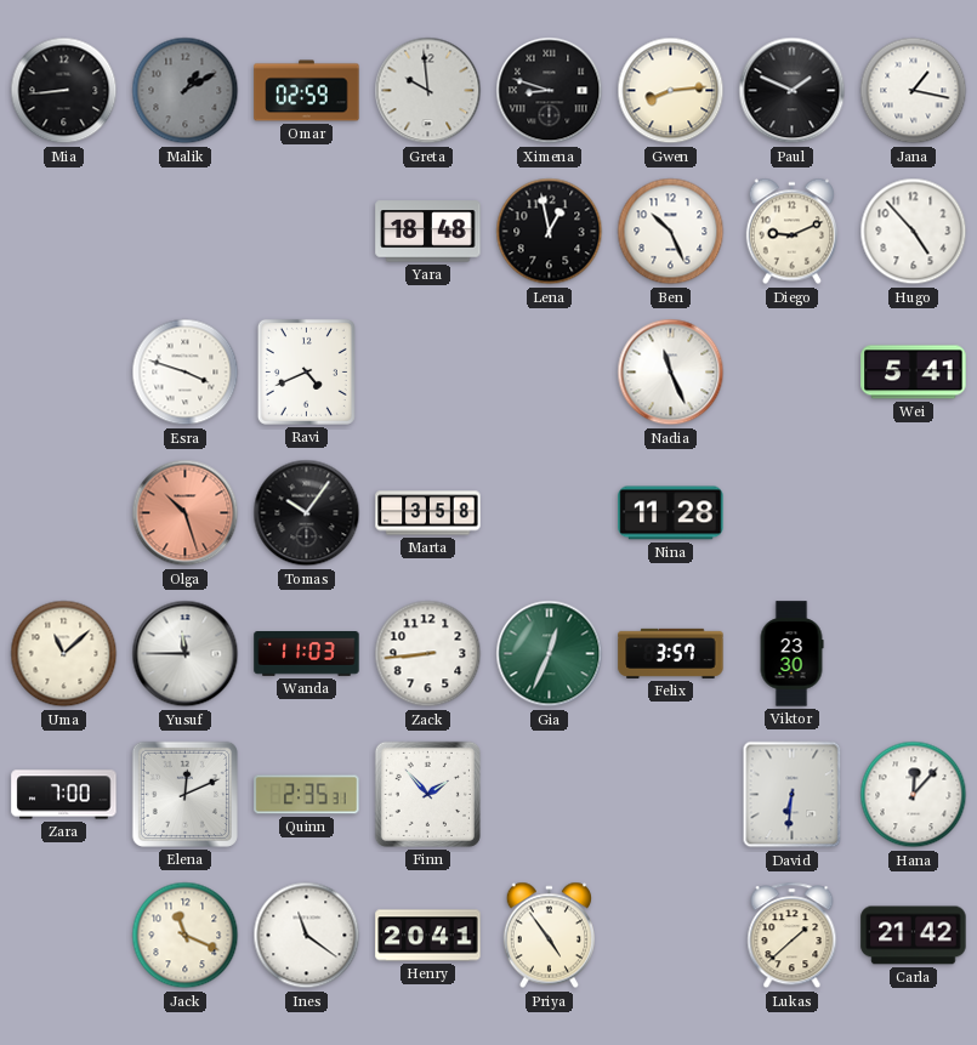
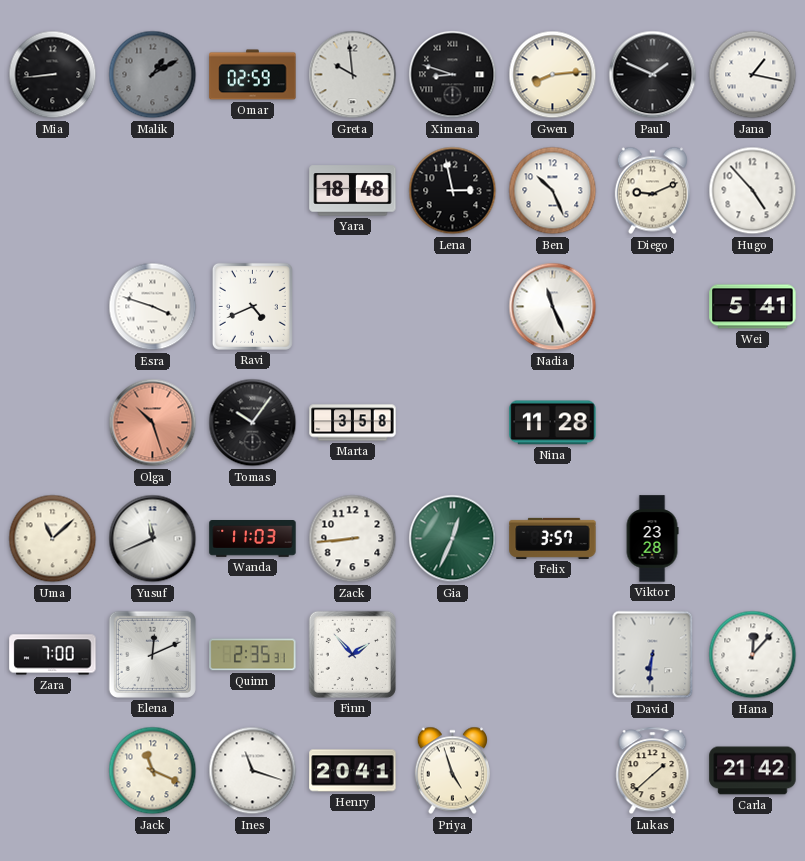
Lena: 12:58 -> 2:58 (453, 191)
Yusuf: 11:45 -> 11:41 (153, 539)
Viktor: 23:30 -> 23:28 (652, 539)
Ines: 11:21 -> 11:18 (253, 771)
Priya: 4:54 -> 4:57 (452, 771)
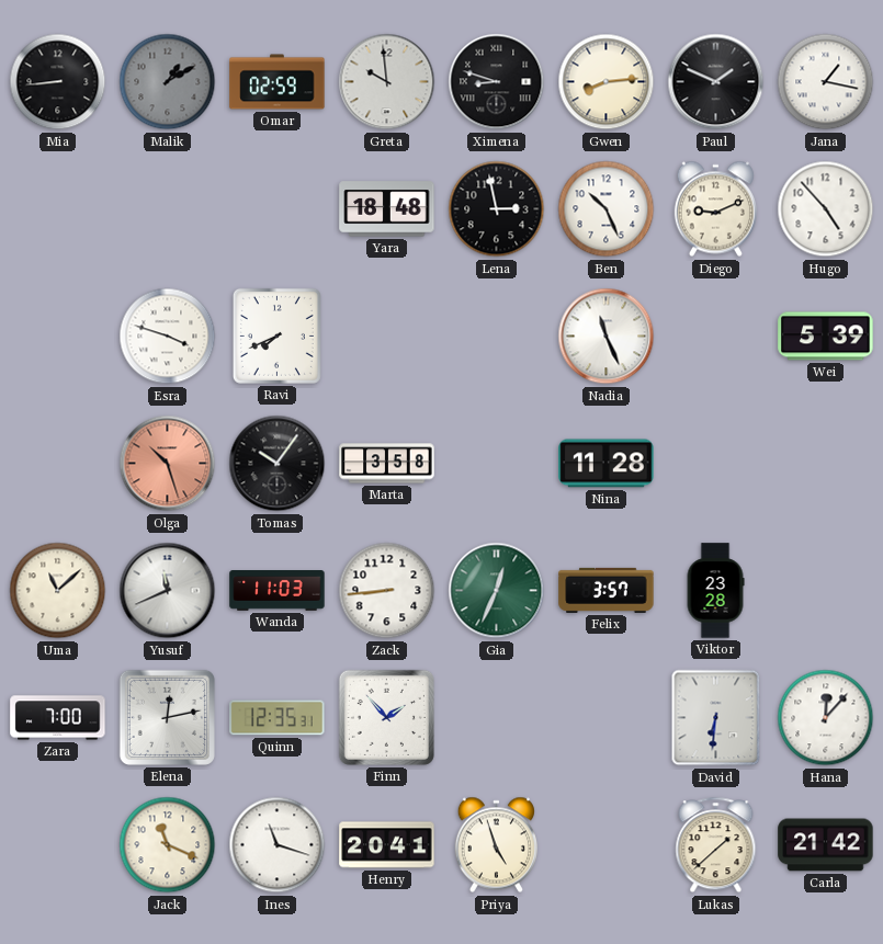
Ravi: 4:41 -> 7:41 (276, 335)
Wei: 5:41 -> 5:39 (826, 337)
Elena: 12:11 -> 12:13 (167, 717)
Quinn: 2:35 -> 12:35 (278, 718)
